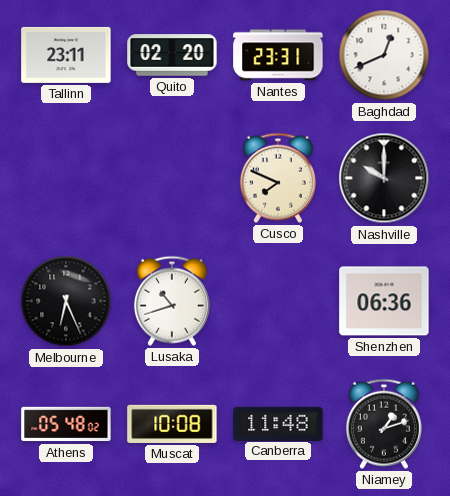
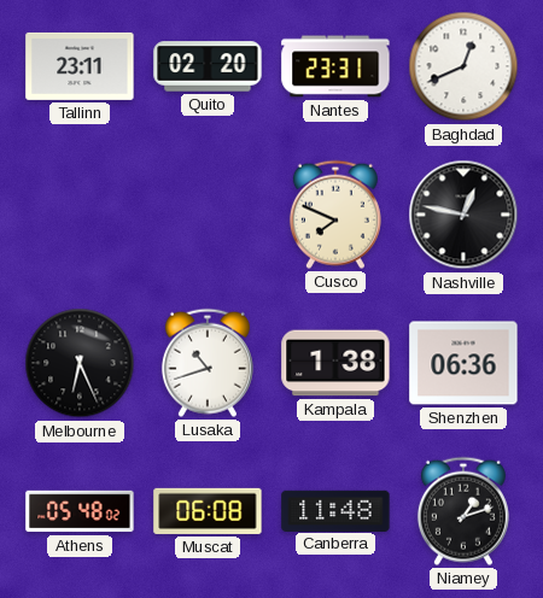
Nashville: 10:00 -> 12:47 (463, 215)
Kampala: none -> 1:38 (335, 363)
Muscat: 10:08 -> 06:08 (208, 511)
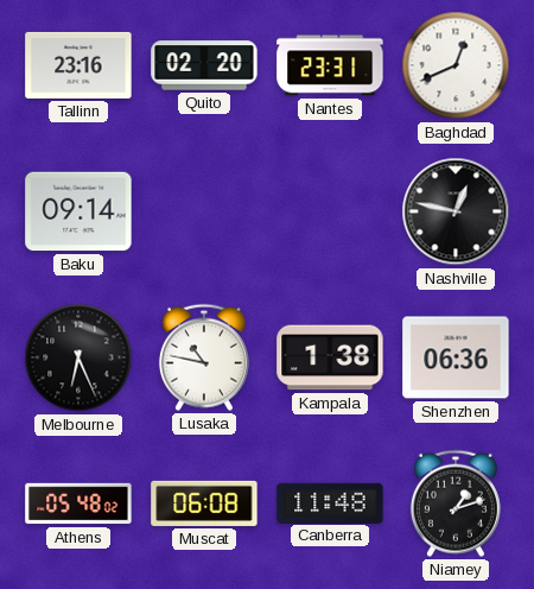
Tallinn: 23:11 -> 23:16 (78, 65)
Baku: none -> 09:14 (78, 211)
Cusco: 7:49 -> none (335, 215)
Lusaka: 10:42 -> 10:47 (204, 357)
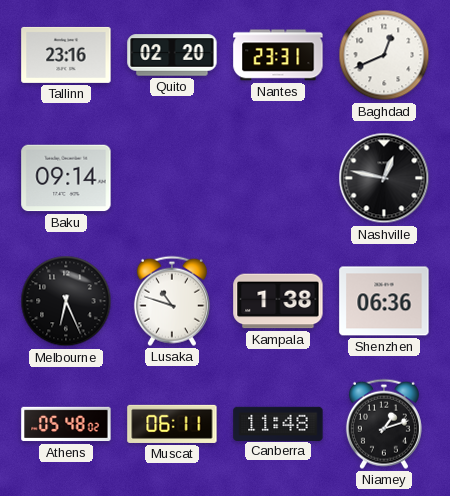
Lusaka: 10:47 -> 10:48 (172, 301)
Muscat: 06:08 -> 06:11 (172, 424)
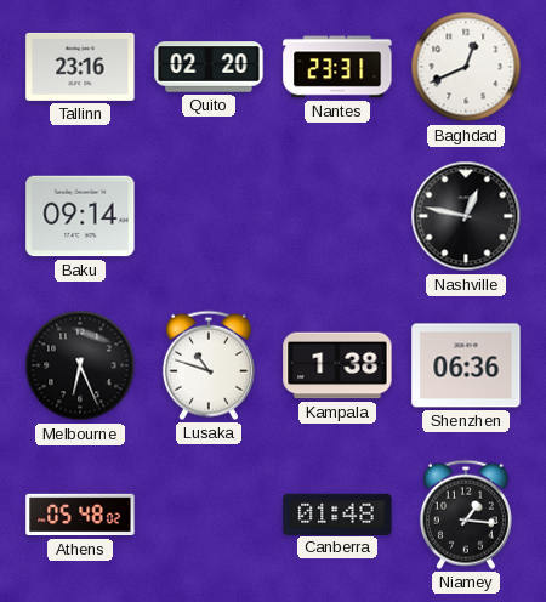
Muscat: 06:11 -> none (172, 424)
Canberra: 11:48 -> 01:48 (337, 513)
Niamey: 1:12 -> 1:16 (466, 515)
